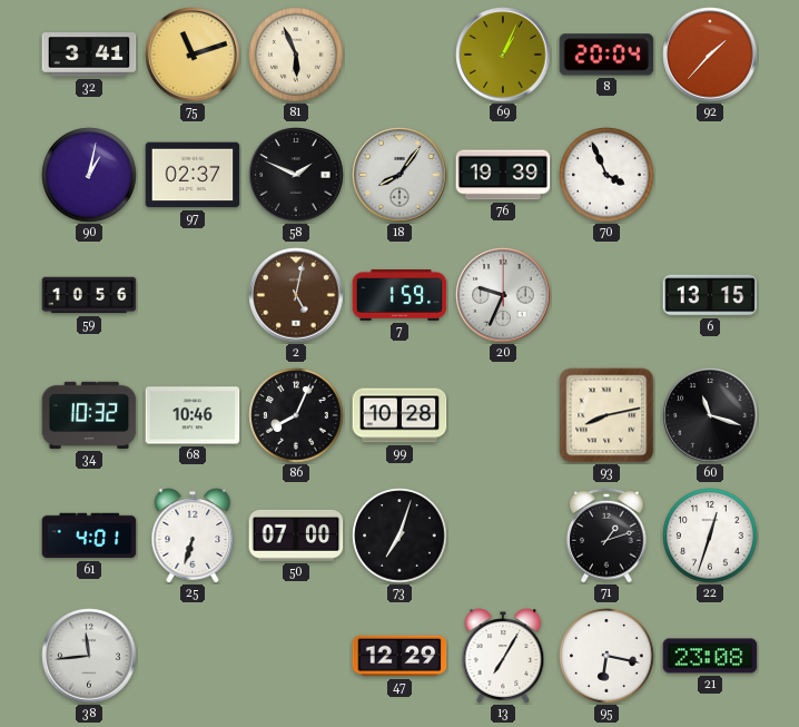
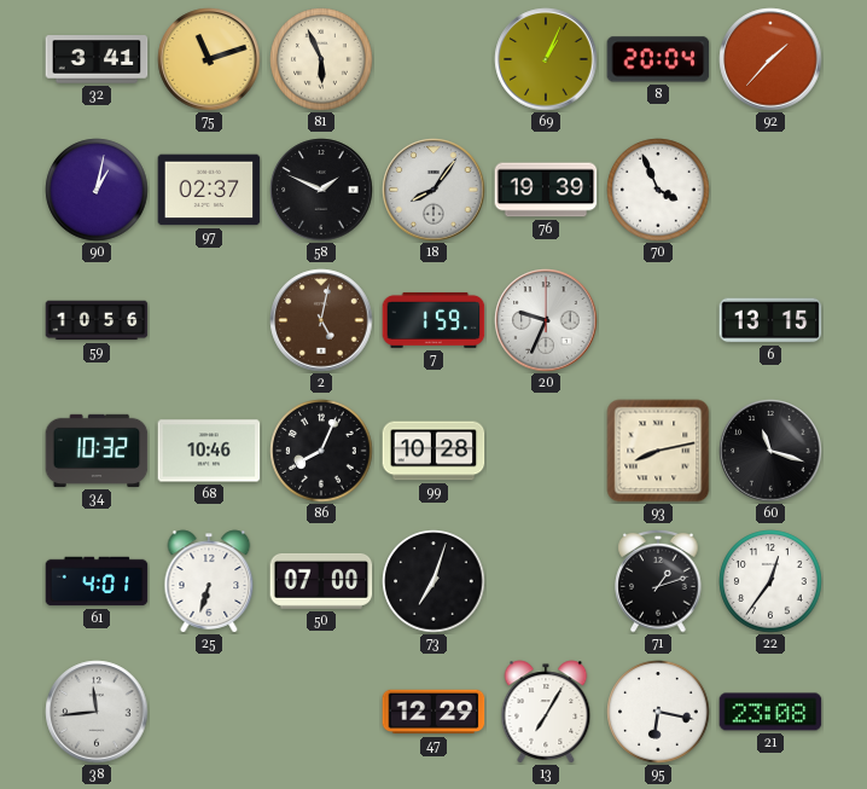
22: 12:33 -> 12:36 (770, 581)
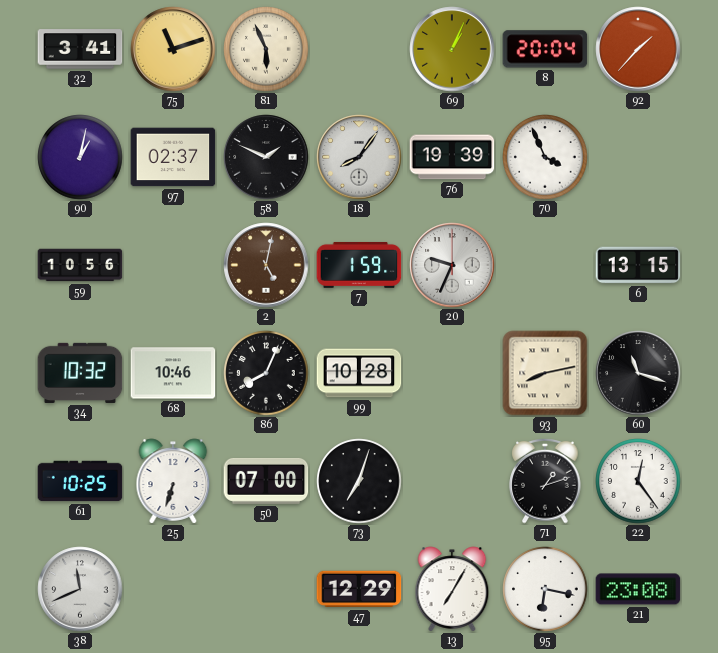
61: 4:01 -> 10:25 (80, 481)
22: 12:36 -> 12:24 (638, 481)
38: 11:44 -> 11:41 (80, 589)
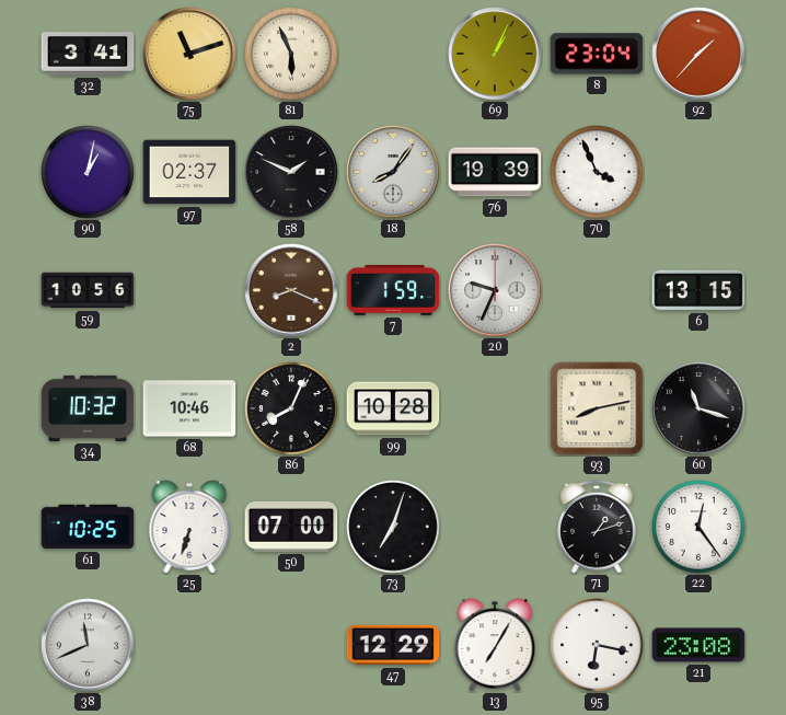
8: 20:04 -> 23:04 (597, 54)
2: 5:02 -> 8:19 (291, 290)
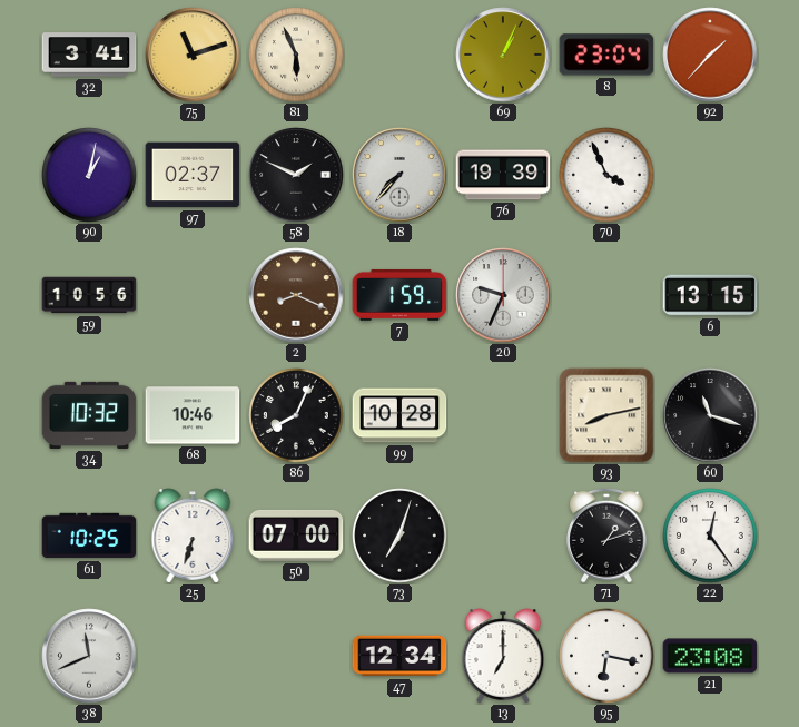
18: 8:06 -> 7:37 (399, 175)
47: 12:29 -> 12:34 (399, 656)
13: 7:05 -> 7:00 (503, 656)
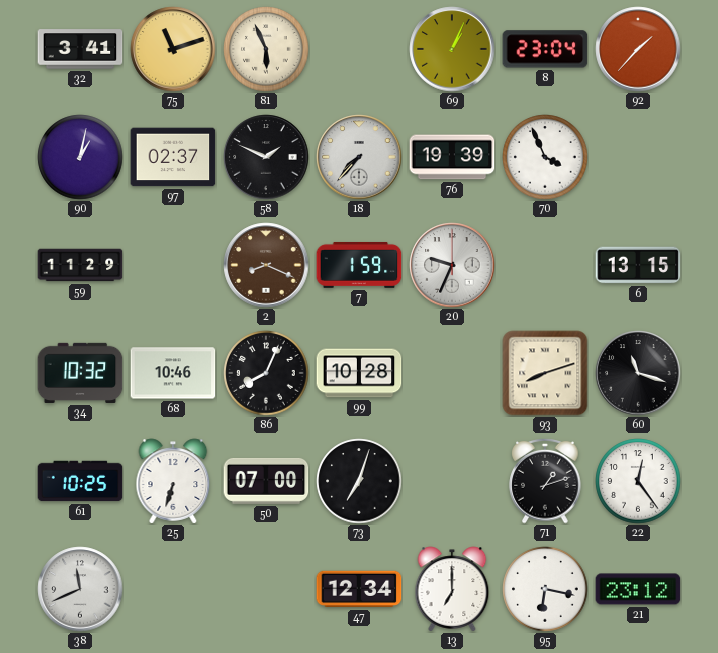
59: 10:56 -> 11:29 (80, 265)
93: 8:13 -> 8:12 (545, 373)
21: 23:08 -> 23:12 (638, 589)
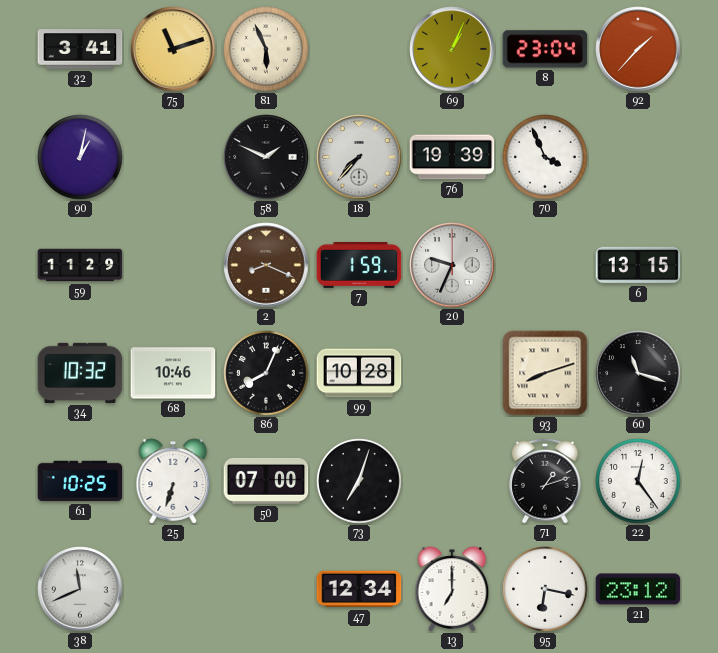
97: 02:37 -> none (173, 157)
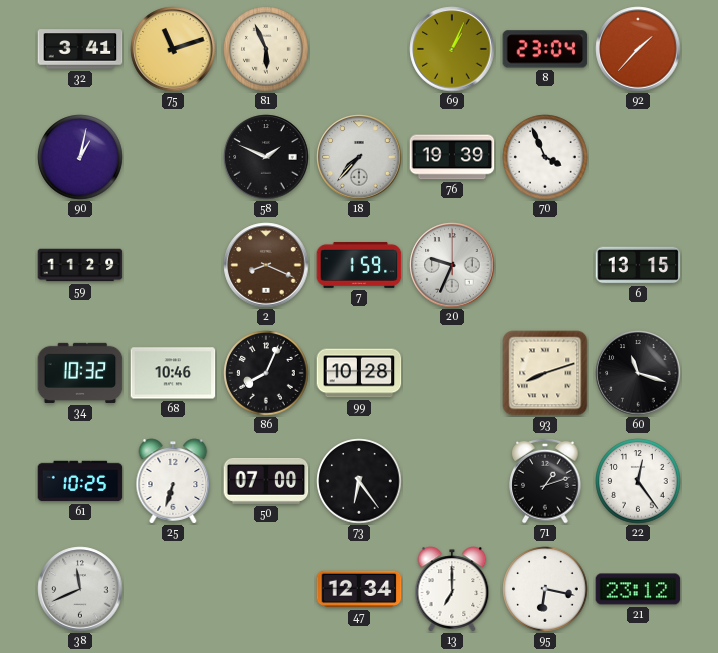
73: 7:03 -> 6:24 (359, 481)
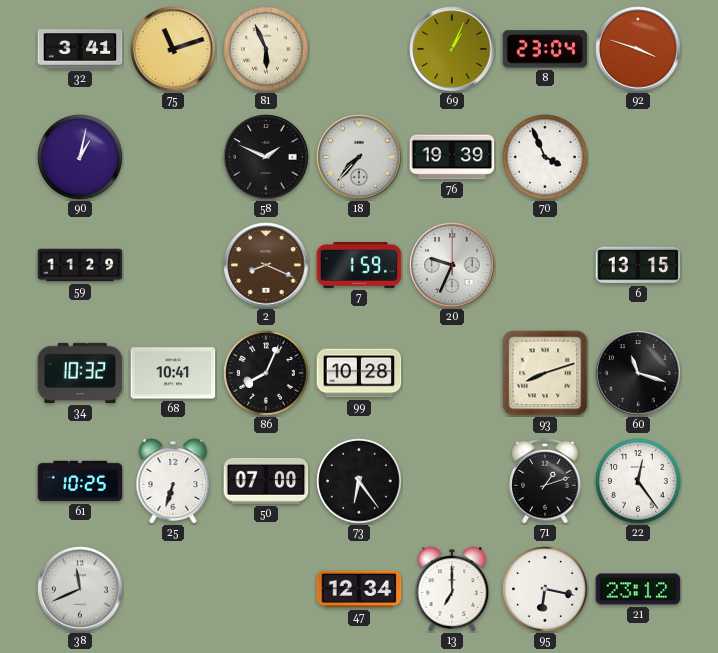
92: 1:37 -> 3:48 (638, 49)
68: 10:46 -> 10:41 (173, 373)
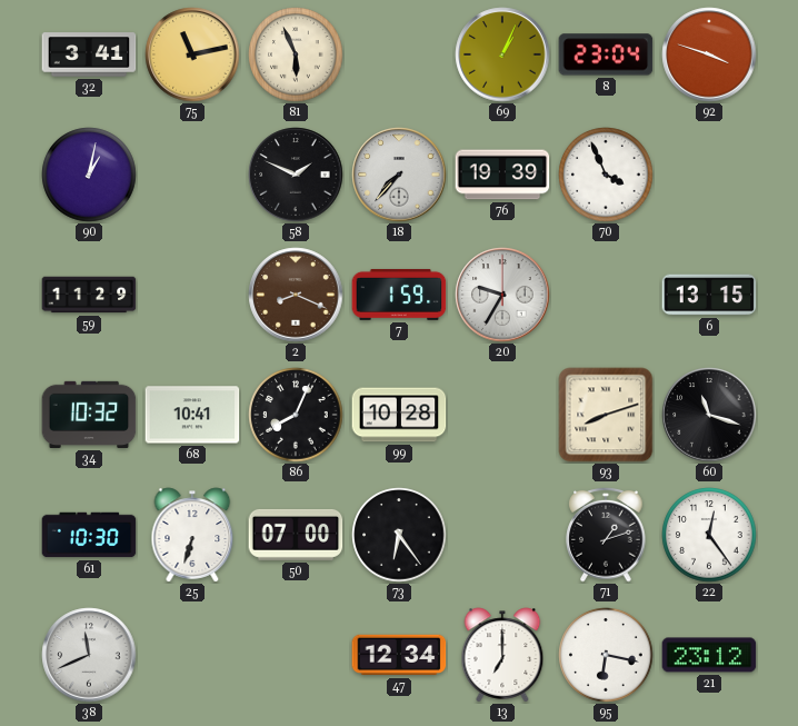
75: 11:12 -> 11:13 (192, 54)
20: 9:34 -> 9:35 (502, 295)
61: 10:25 -> 10:30 (89, 535)
